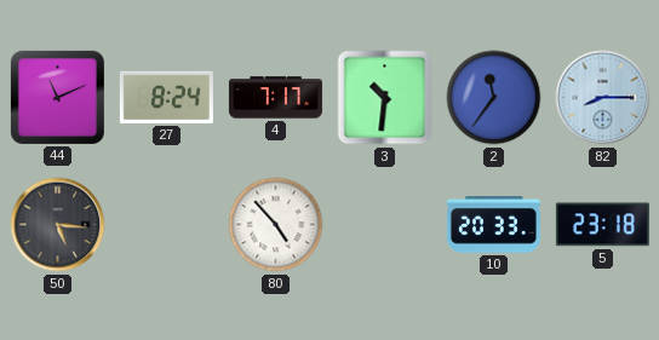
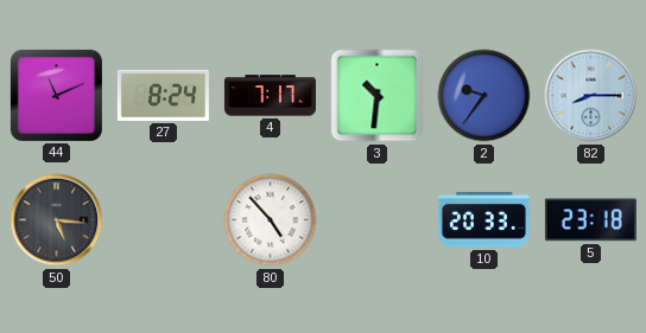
2: 11:36 -> 9:36 (484, 96)
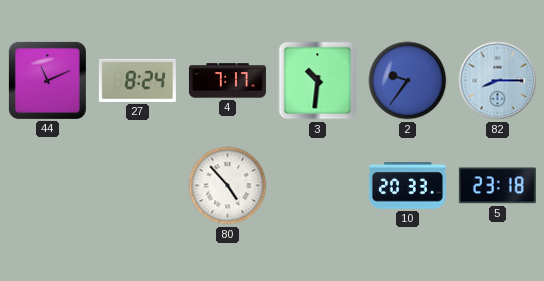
50: 5:16 -> none (57, 220)
